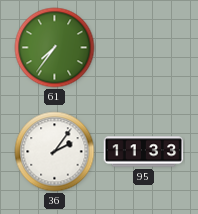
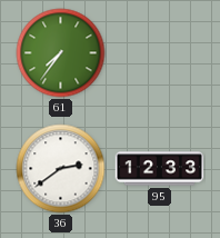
36: 2:06 -> 2:39 (61, 169)
95: 11:33 -> 12:33 (160, 169)
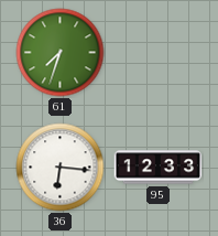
61: 7:36 -> 7:33 (61, 53)
36: 2:39 -> 6:16 (61, 168)
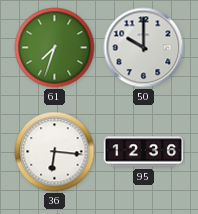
50: none -> 10:00 (144, 48)
95: 12:33 -> 12:36 (144, 152)
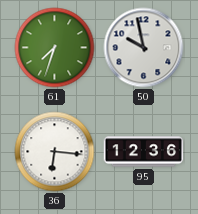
50: 10:00 -> 9:58 (144, 48)
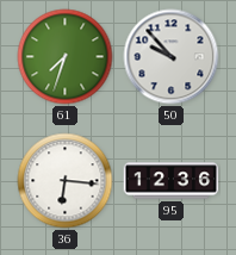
50: 9:58 -> 9:53 (172, 57)
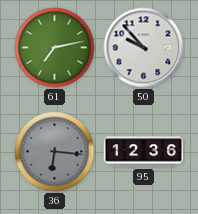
61: 7:33 -> 7:13 (55, 48)
36 dial: white -> grey (55, 152)
